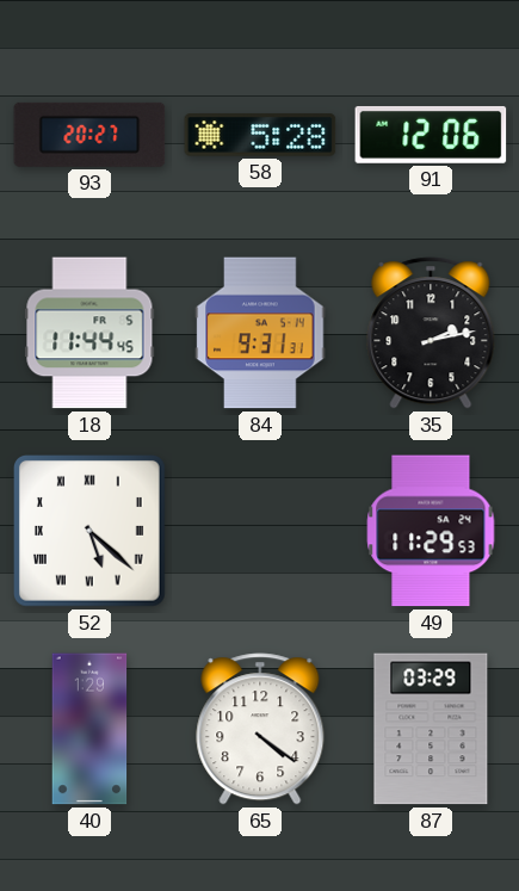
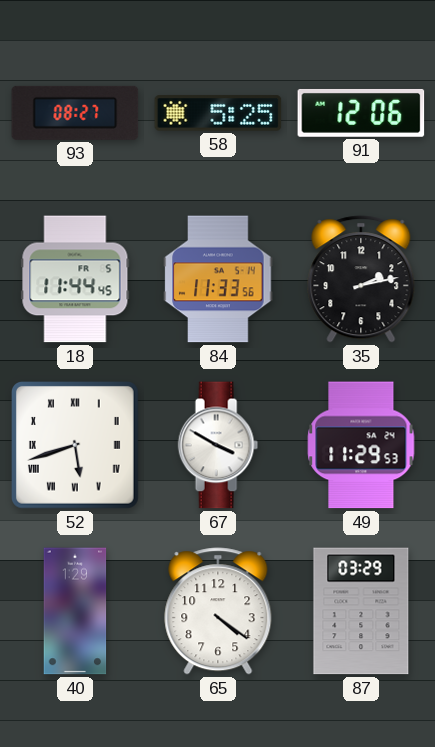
93: 20:27 -> 08:27 (75, 113)
58: 5:28 -> 5:25 (218, 113)
84: 9:31 -> 11:33 (218, 279)
52: 5:22 -> 5:42 (76, 446)
67: none -> 3:50 (218, 445)
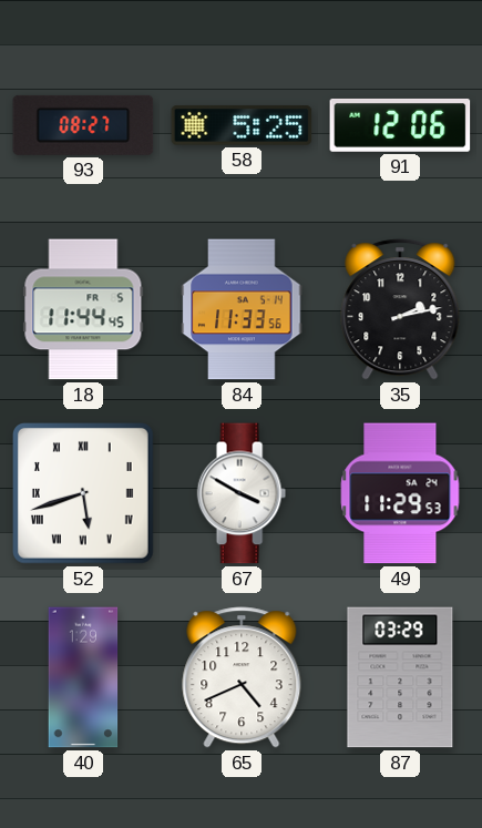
65: 4:21 -> 4:41 (242, 677)
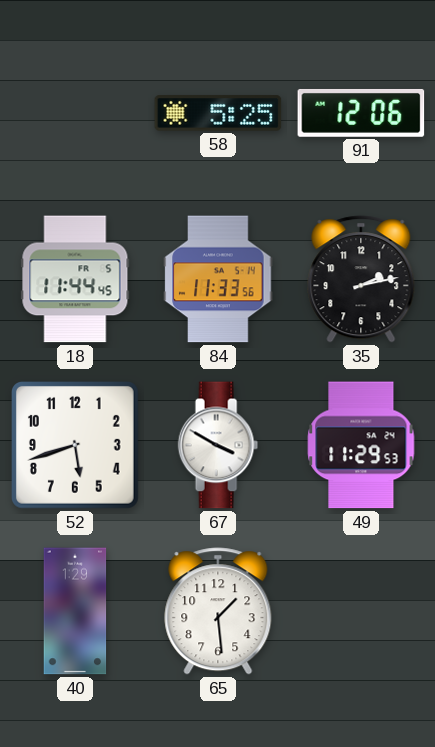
93: 08:27 -> none (83, 125)
52 numerals: Roman -> Arabic (76, 446)
65: 4:41 -> 1:29 (218, 611)
87: 03:29 -> none (400, 677)
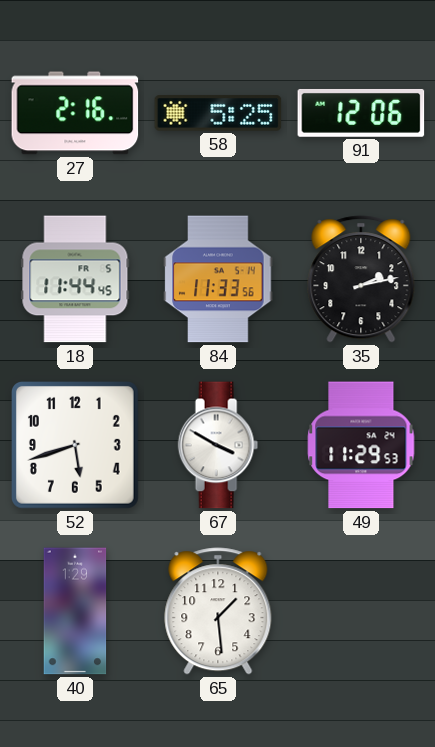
27: none -> 2:16 (75, 113)
